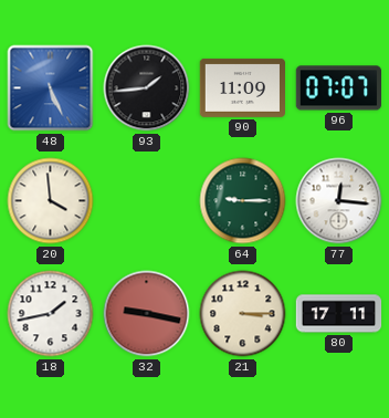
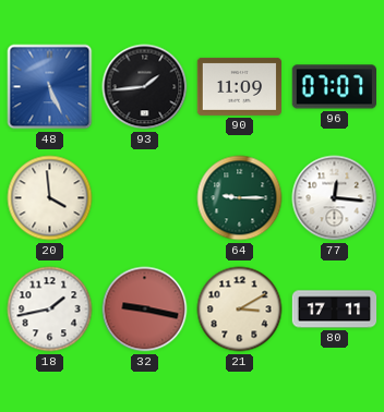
21: 3:15 -> 3:10 (240, 310)
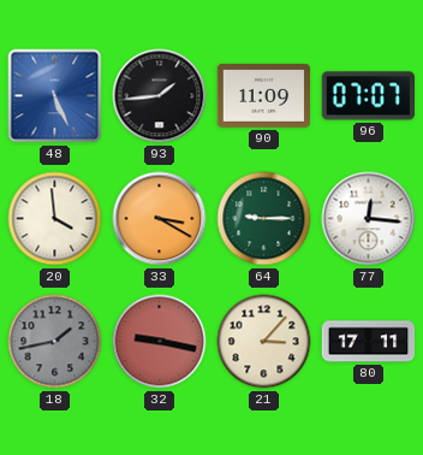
33: none -> 3:20 (160, 219)
18 dial: white -> grey (55, 342)
21: 3:10 -> 3:07 (264, 342)
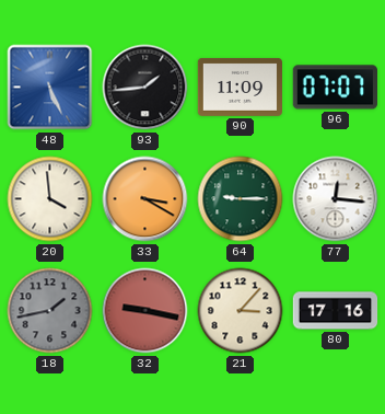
80: 17:11 -> 17:16 (336, 311)
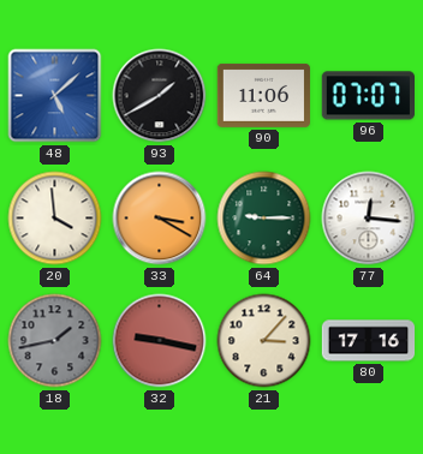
48: 5:26 -> 5:08 (55, 96)
93: 1:44 -> 1:40 (160, 96)
90: 11:09 -> 11:06 (263, 95)
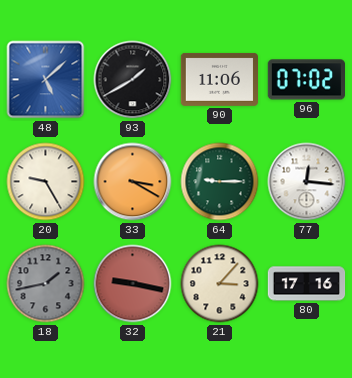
96: 07:07 -> 07:02 (306, 80)
20: 3:59 -> 9:25 (46, 182)
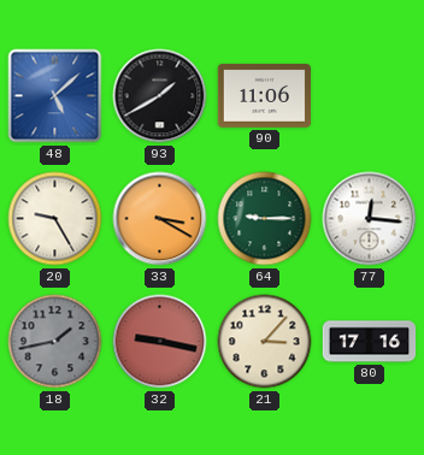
96: 07:02 -> none (306, 80)
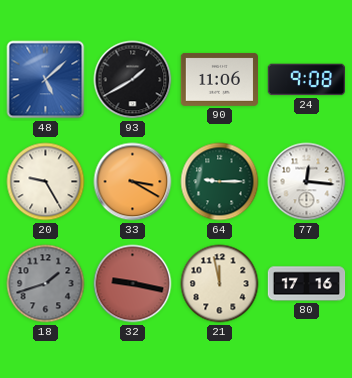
24: none -> 9:08 (306, 80)
18: 1:43 -> 1:42 (46, 284)
21: 3:07 -> 11:58 (220, 284)
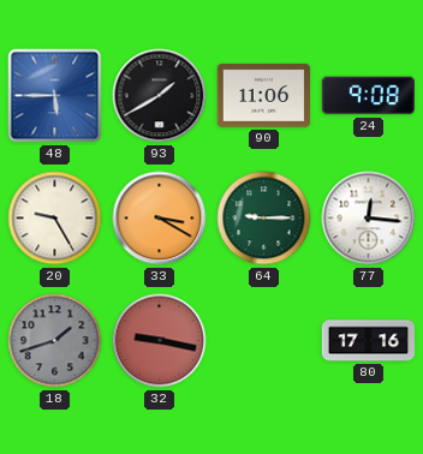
48: 5:08 -> 5:45 (55, 96)
21: 11:58 -> none (220, 284)
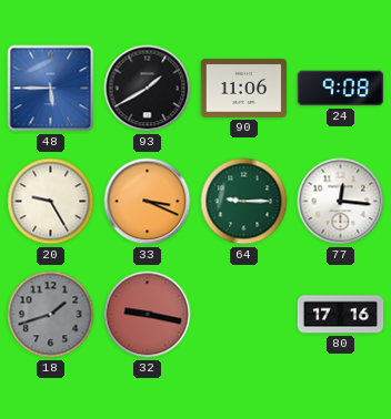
33: 3:20 -> 3:19 (148, 202)
